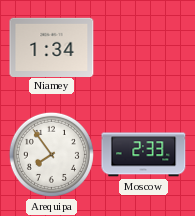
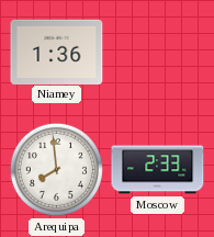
Niamey: 1:34 -> 1:36 (57, 52)
Arequipa: 7:54 -> 7:59 (56, 169)
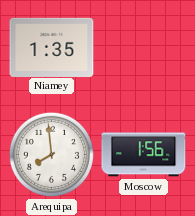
Niamey: 1:36 -> 1:35 (52, 47)
Moscow: 2:33 -> 1:56 (144, 155)
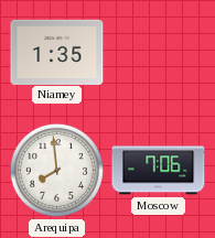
Moscow: 1:56 -> 7:06 (159, 171)
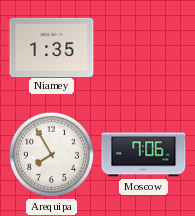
Arequipa: 7:59 -> 7:55 (51, 154)
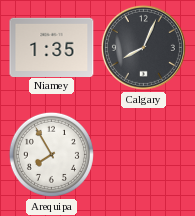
Calgary: none -> 8:04 (143, 47)
Moscow: 7:06 -> none (144, 155)
